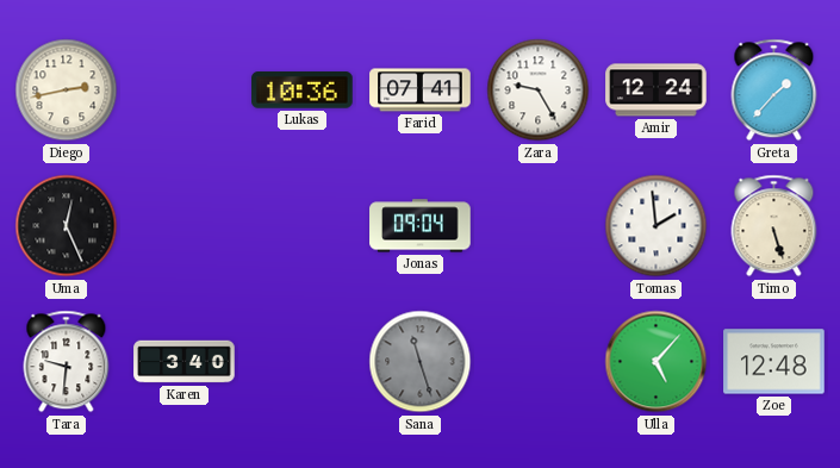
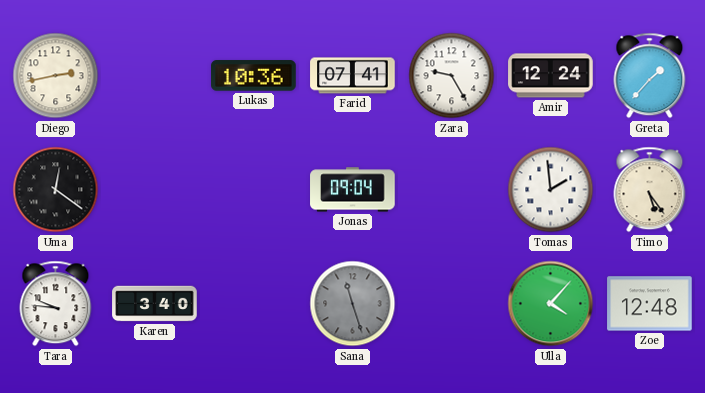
Uma: 12:26 -> 12:21 (56, 190)
Timo: 5:27 -> 5:24 (650, 190)
Tara: 9:31 -> 9:46 (56, 304)
Ulla: 5:07 -> 4:07 (551, 304)
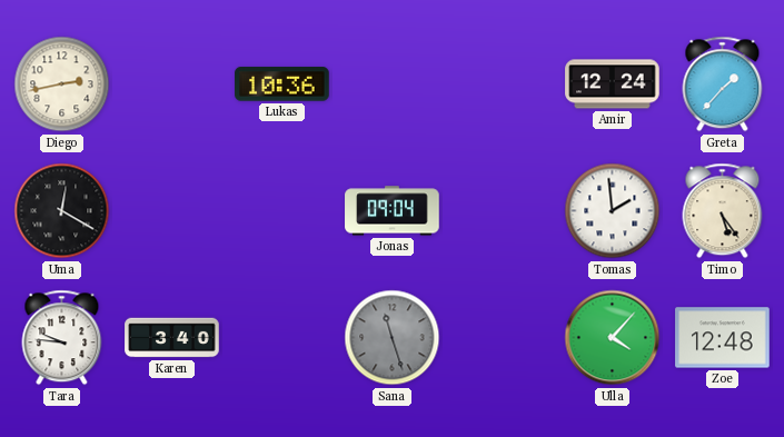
Farid: 07:41 -> none (353, 76)
Zara: 9:25 -> none (452, 76)
Uma: 12:21 -> 12:20 (62, 211)
